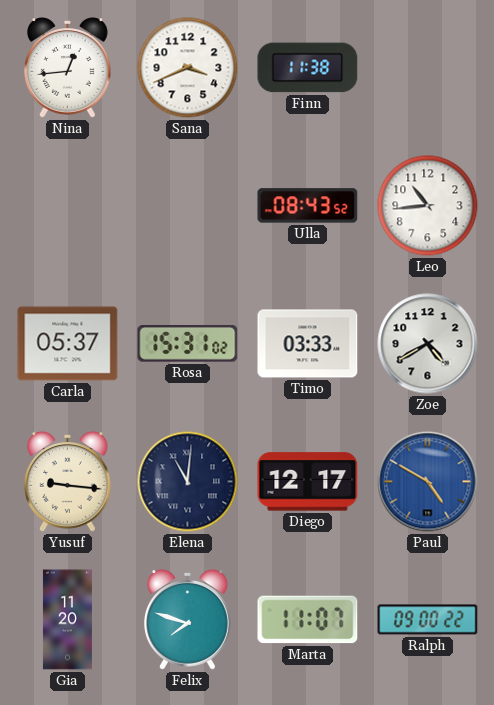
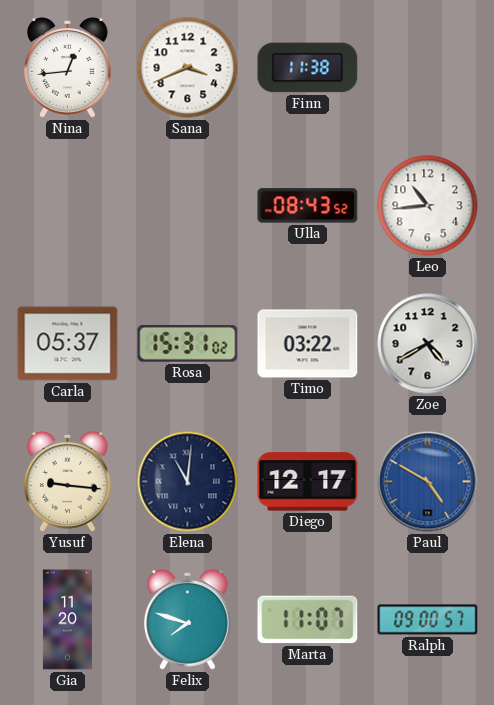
Timo: 03:33 -> 03:22 (308, 344)
Ralph: 09:00:22 -> 09:00:57 (428, 620)
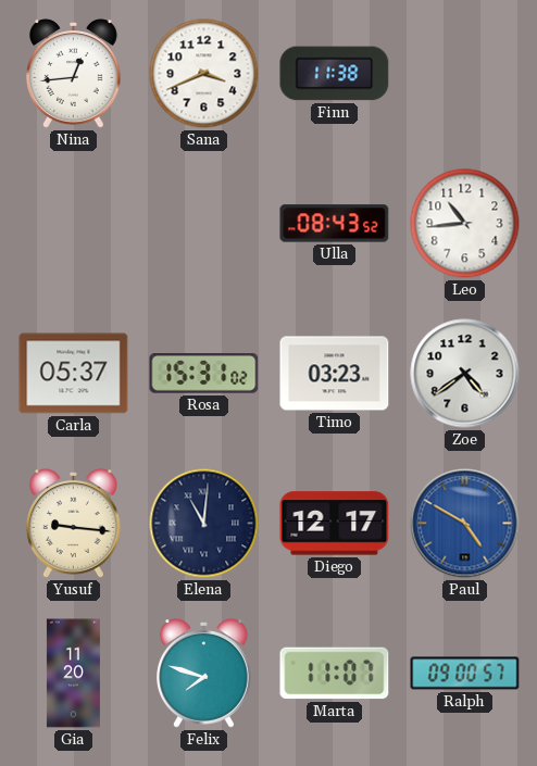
Timo: 03:22 -> 03:23 (335, 374)
Zoe: 4:40 -> 4:39 (465, 374)
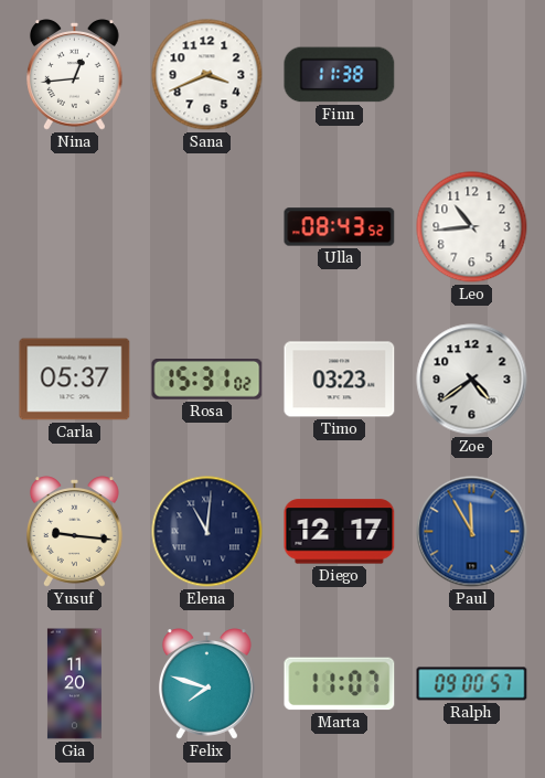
Paul: 4:50 -> 11:55 (472, 532)
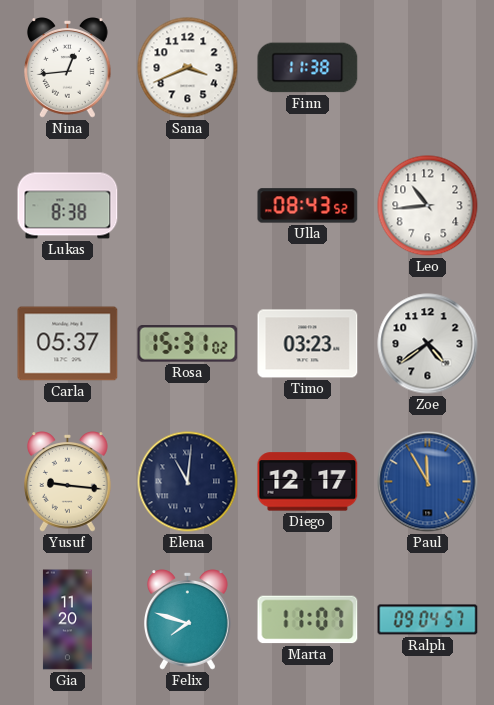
Lukas: none -> 8:38 (68, 206)
Ralph: 09:00 -> 09:04 (428, 620)
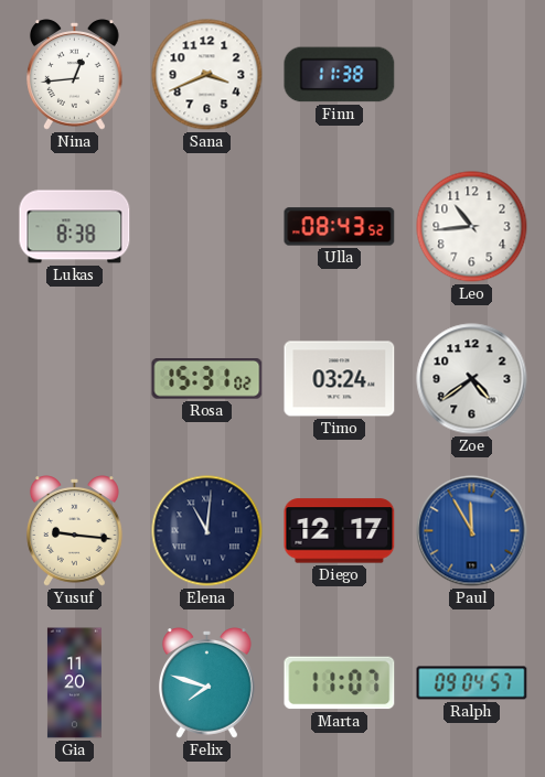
Carla: 05:37 -> none (68, 344)
Timo: 03:23 -> 03:24 (340, 379)
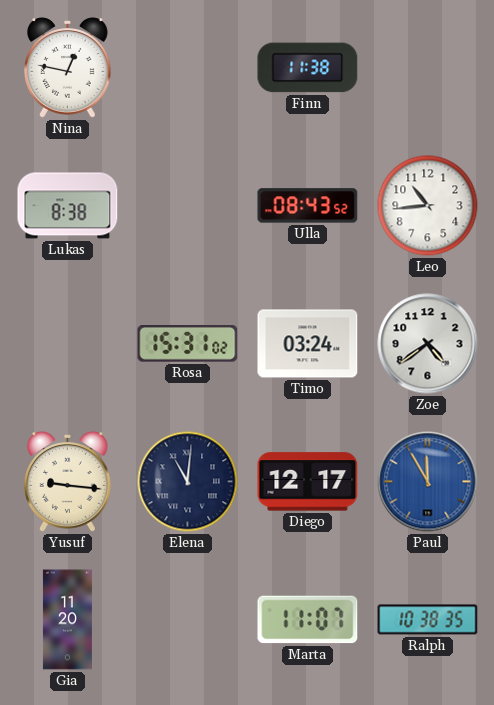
Nina: 12:44 -> 12:47 (68, 68)
Sana: 3:41 -> none (207, 75)
Felix: 7:48 -> none (207, 683)
Ralph: 09:04 -> 10:38 (428, 620)
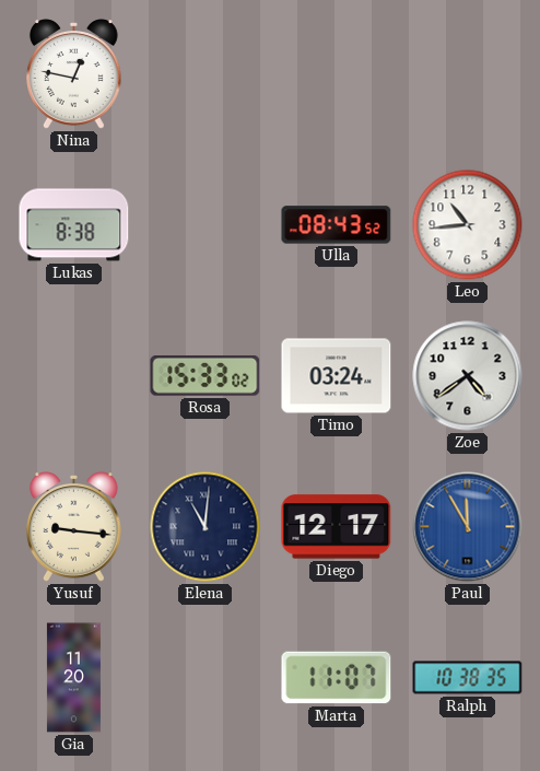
Finn: 11:38 -> none (308, 68)
Rosa: 15:31 -> 15:33 (206, 376)
